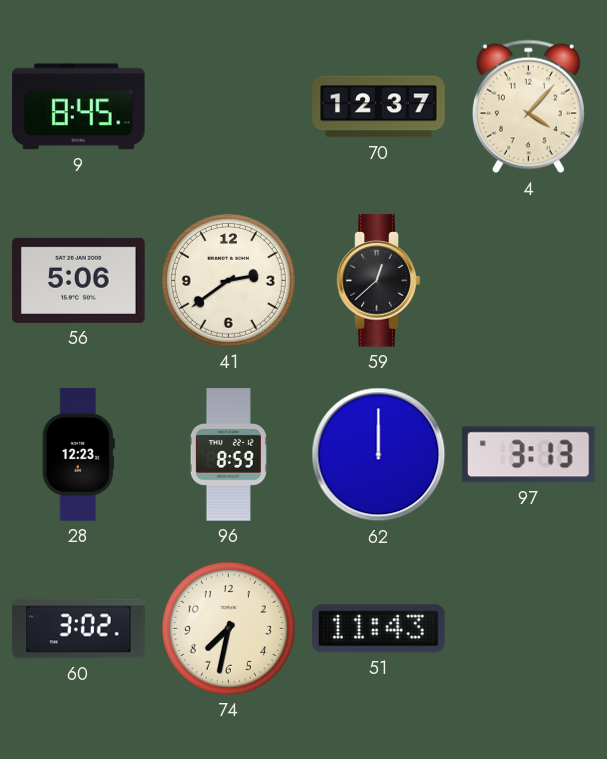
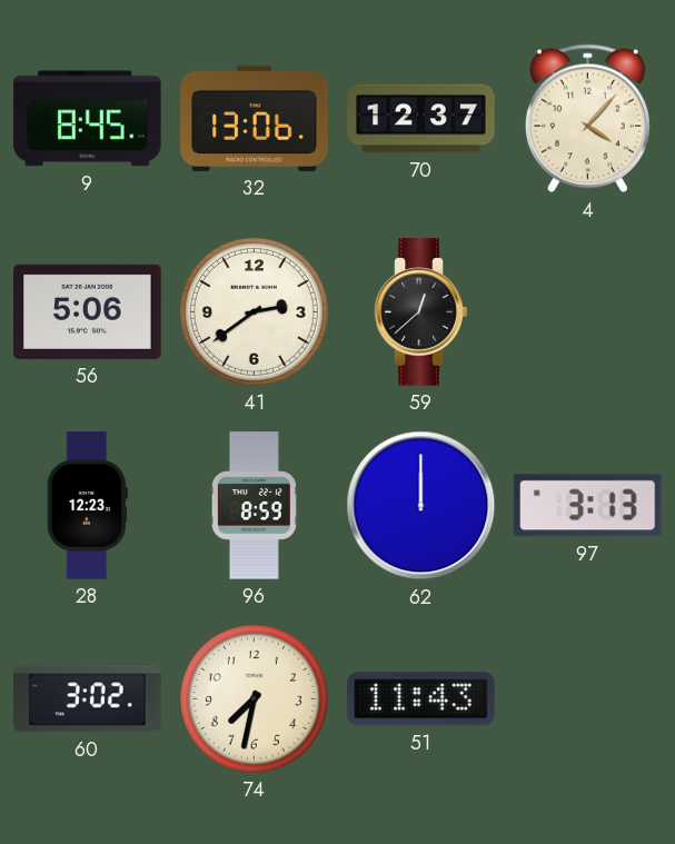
32: none -> 13:06 (255, 118)
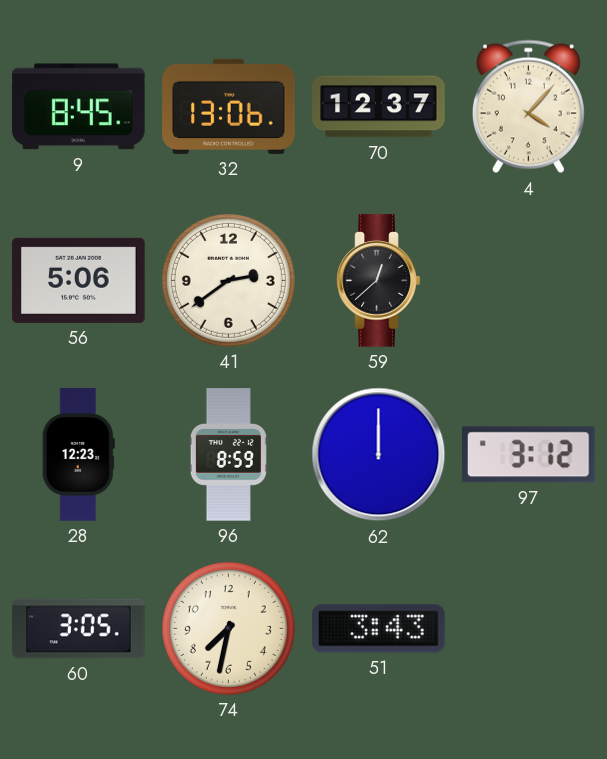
97: 3:13 -> 3:12 (528, 455)
60: 3:02 -> 3:05 (79, 629)
51: 11:43 -> 3:43 (379, 629)
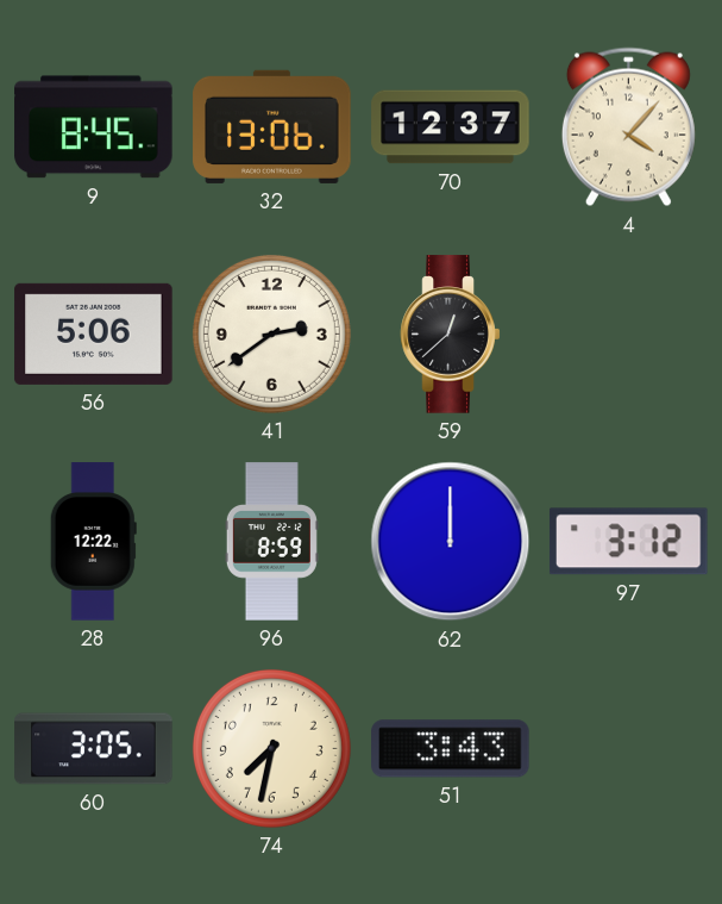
28: 12:23 -> 12:22 (93, 542)
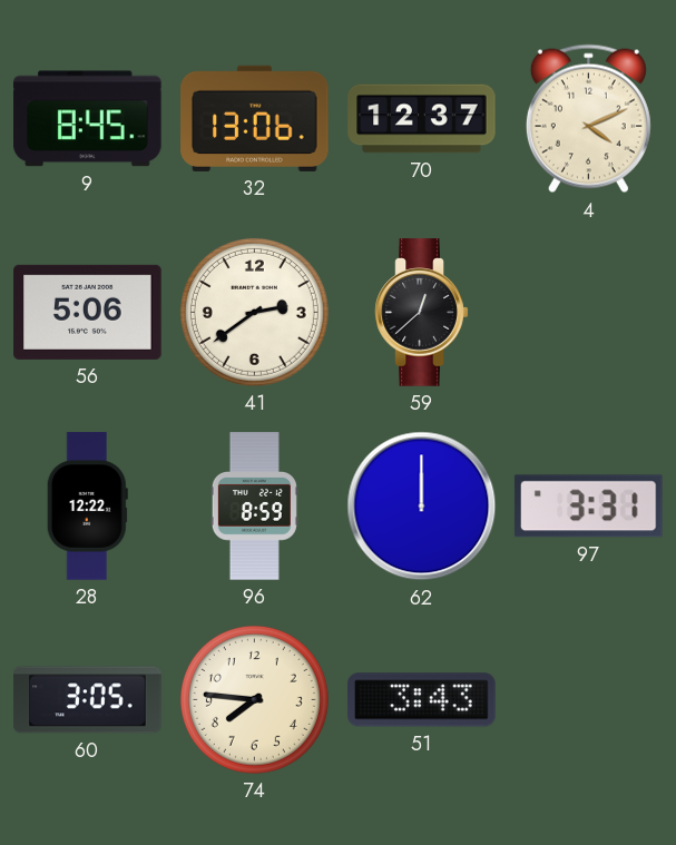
4: 4:07 -> 4:11 (588, 119)
97: 3:12 -> 3:31 (588, 507)
74: 7:32 -> 7:46 (254, 699)
